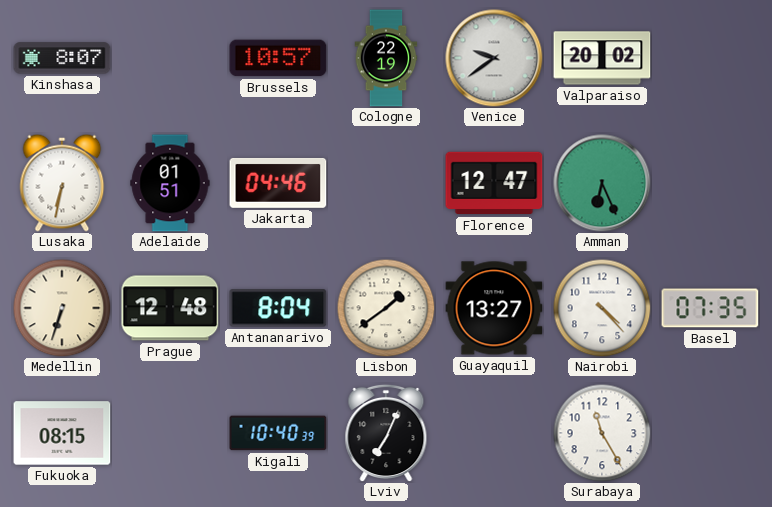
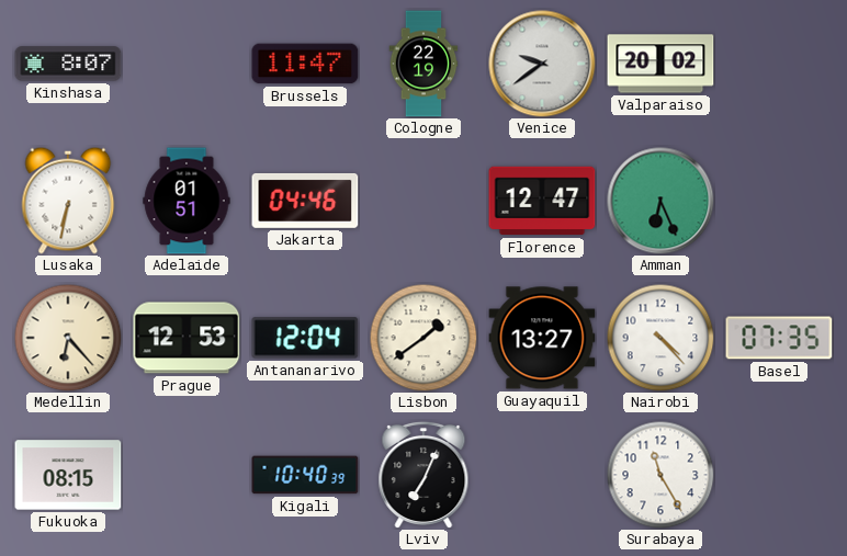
Brussels: 10:57 -> 11:47 (305, 64)
Medellin: 6:33 -> 6:23 (68, 338)
Prague: 12:48 -> 12:53 (187, 338)
Antananarivo: 8:04 -> 12:04 (305, 338)
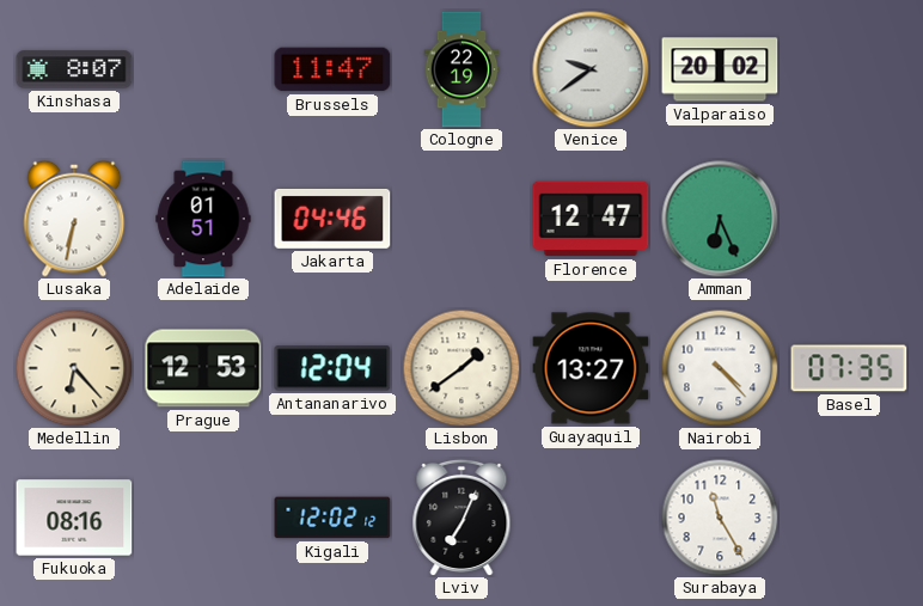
Fukuoka: 08:15 -> 08:16 (74, 518)
Kigali: 10:40 -> 12:02 (332, 518)
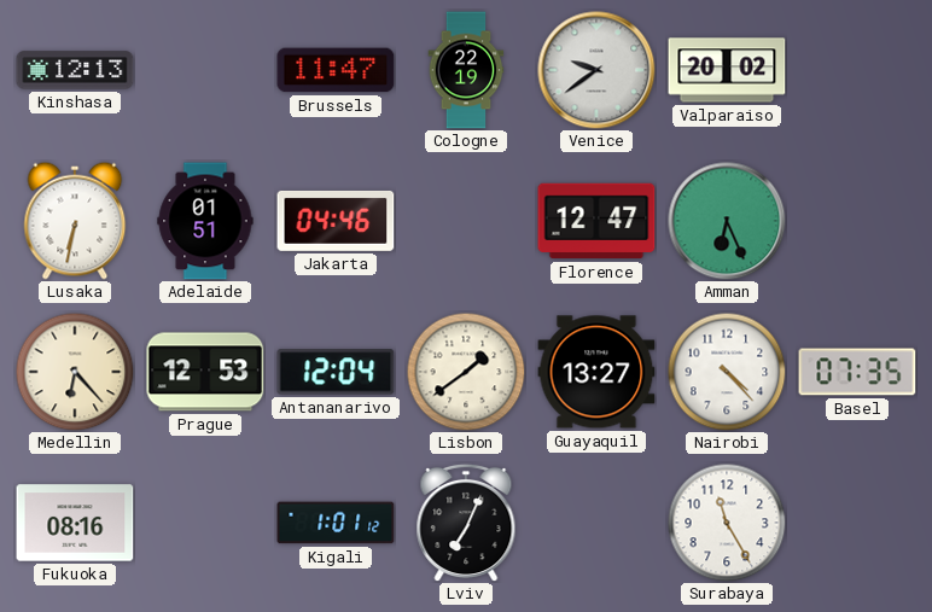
Kinshasa: 8:07 -> 12:13 (75, 70)
Kigali: 12:02 -> 1:01 (336, 523)
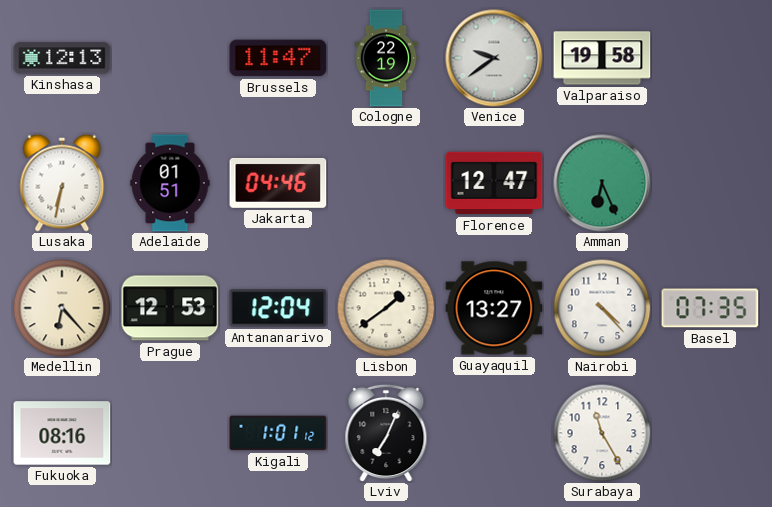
Valparaiso: 20:02 -> 19:58 (602, 58)
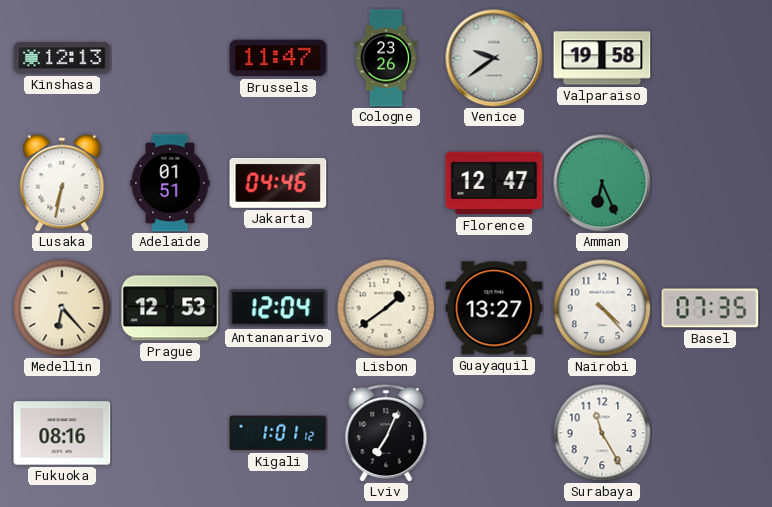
Cologne: 22:19 -> 23:26 (386, 58)
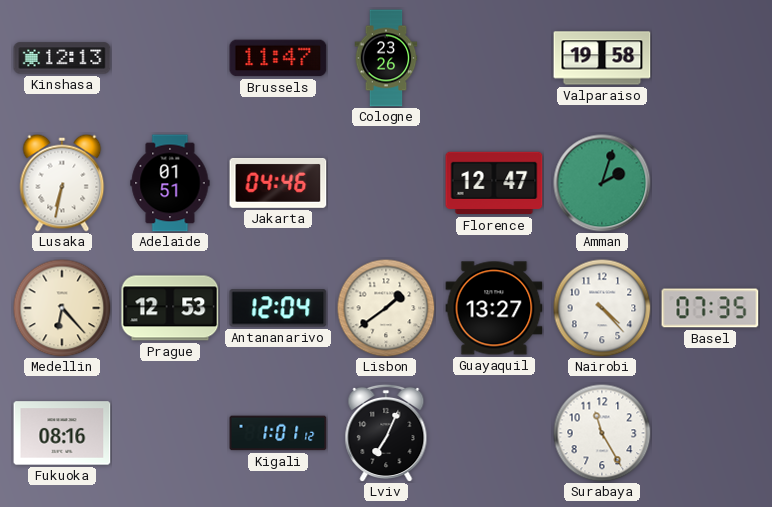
Venice: 9:39 -> none (494, 58)
Amman: 6:26 -> 2:03 (602, 183)
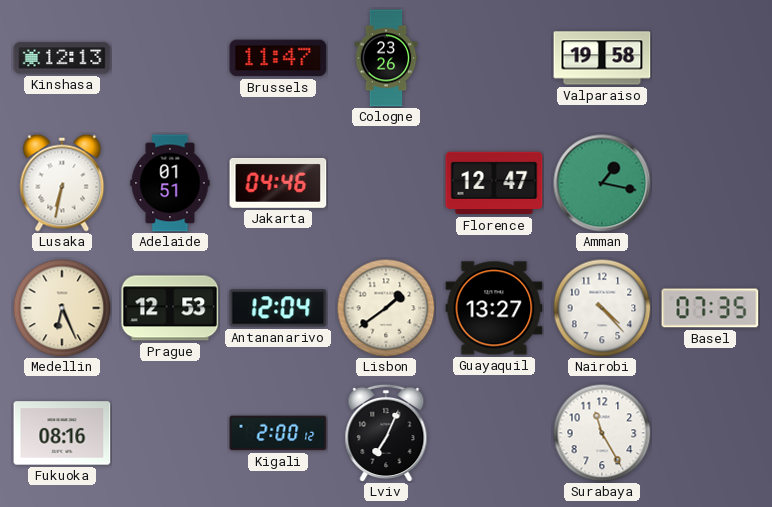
Amman: 2:03 -> 1:17 (602, 183)
Medellin: 6:23 -> 6:26 (62, 308)
Kigali: 1:01 -> 2:00 (278, 433)
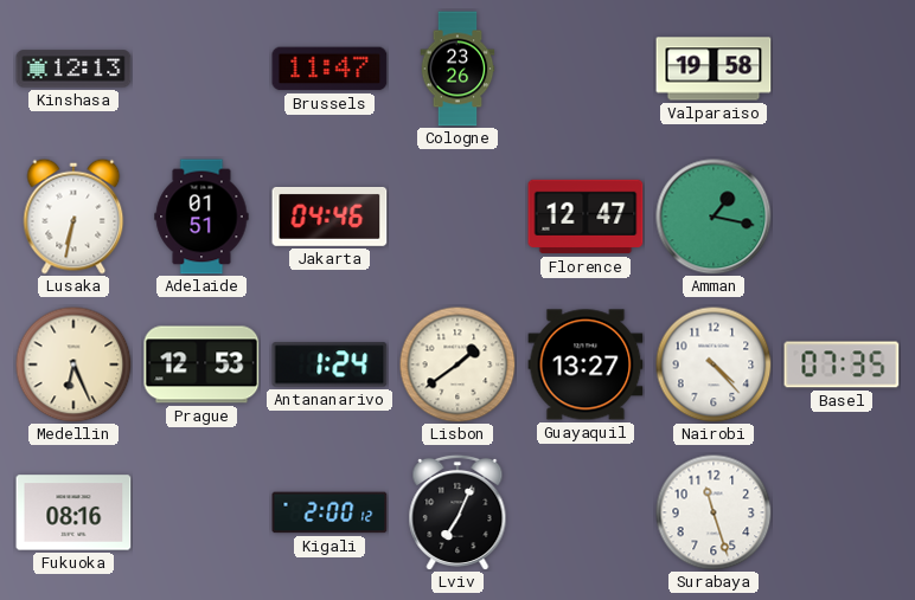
Antananarivo: 12:04 -> 1:24 (329, 364)
Surabaya: 11:25 -> 11:27 (714, 512)
